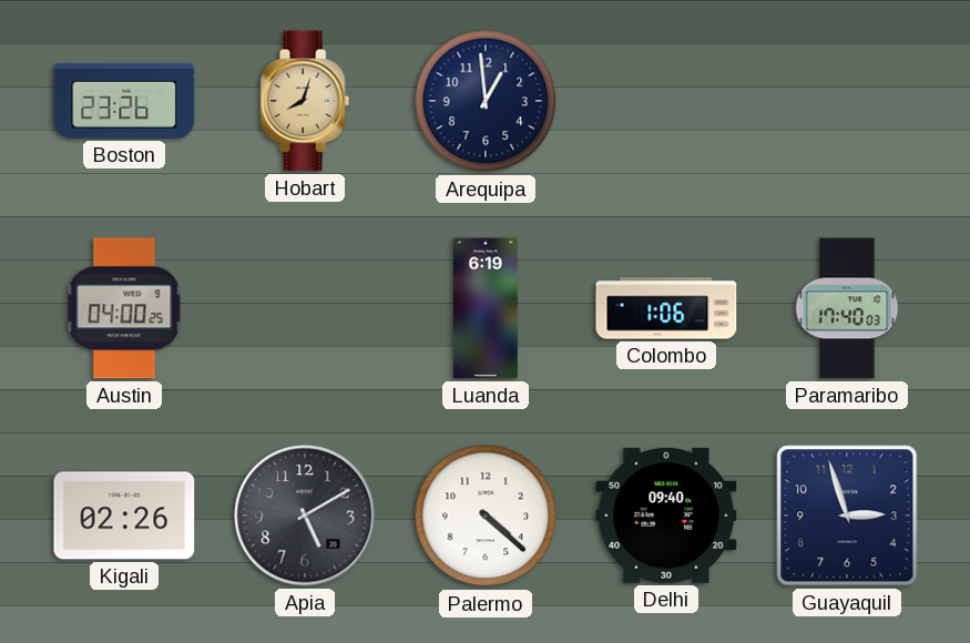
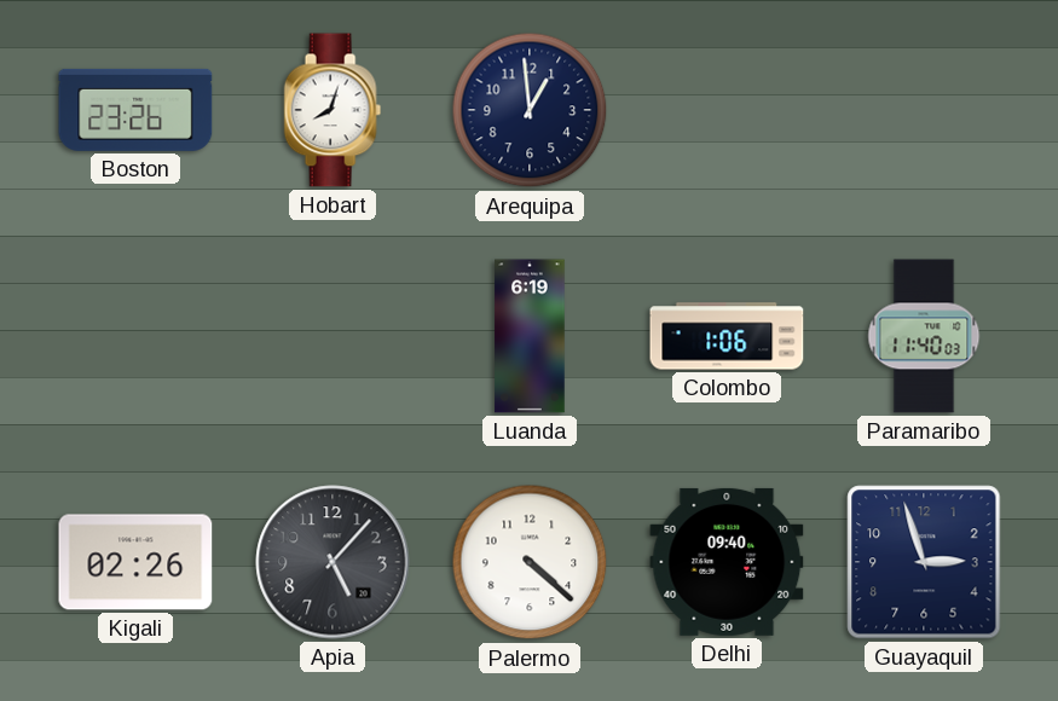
Hobart dial: champagne -> white (333, 110)
Austin: 04:00 -> none (124, 308)
Paramaribo: 17:40 -> 11:40 (924, 336)
Apia: 5:10 -> 5:07 (333, 562)
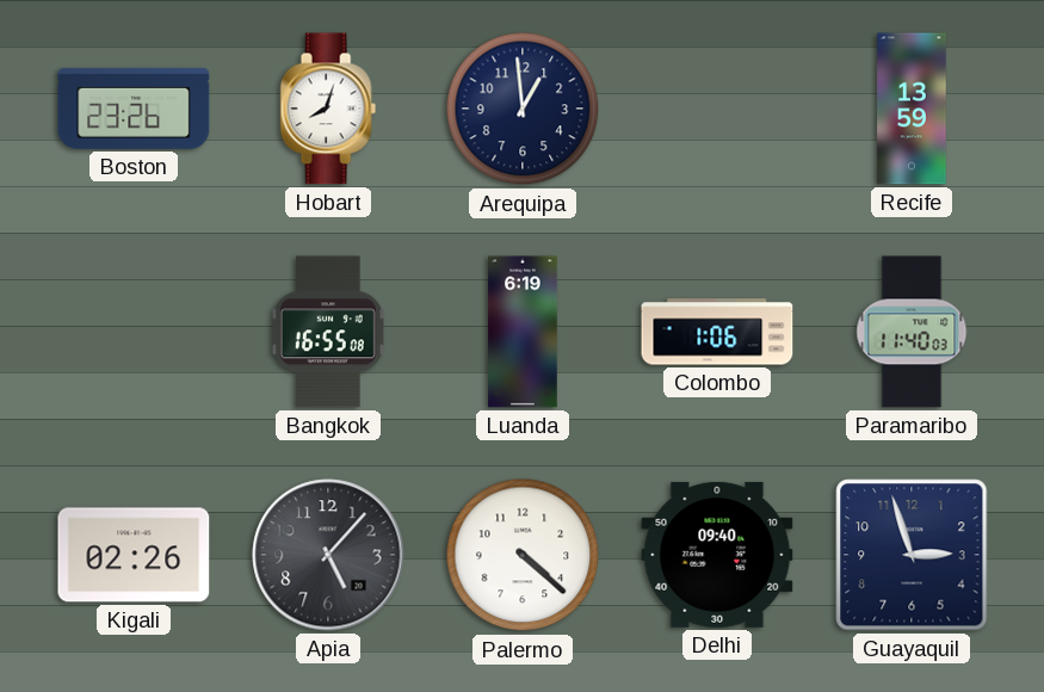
Recife: none -> 13:59 (912, 109)
Bangkok: none -> 16:55 (328, 332)
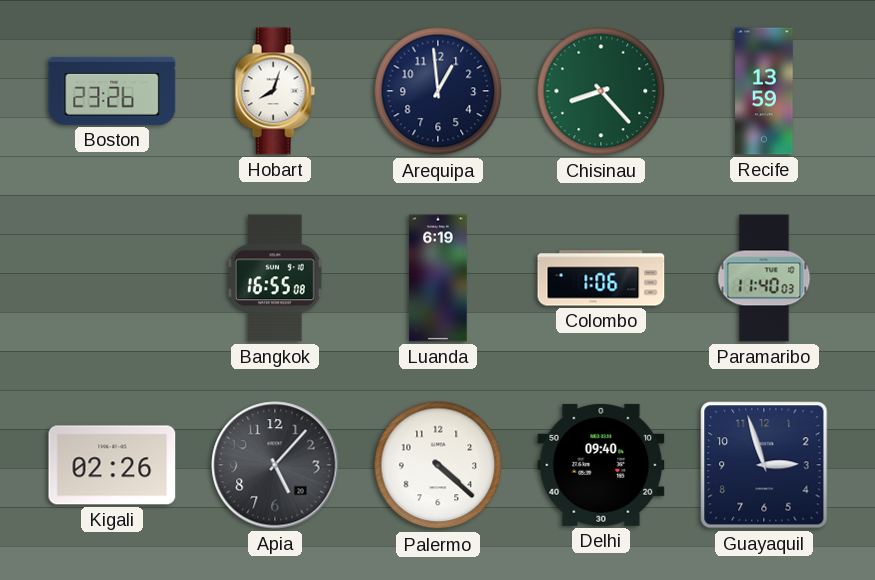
Chisinau: none -> 8:23 (601, 91)
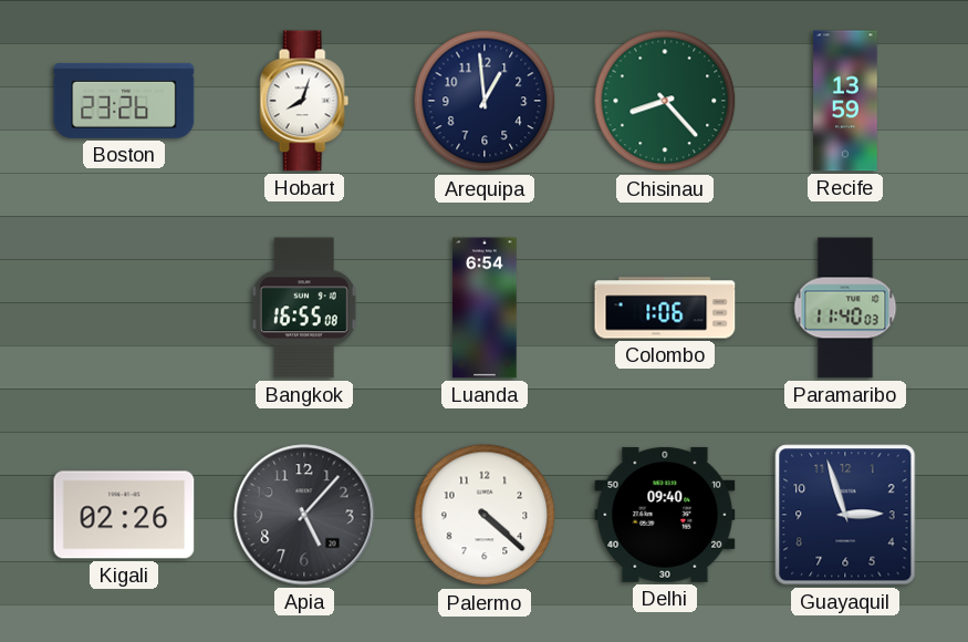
Luanda: 6:19 -> 6:54 (485, 308)
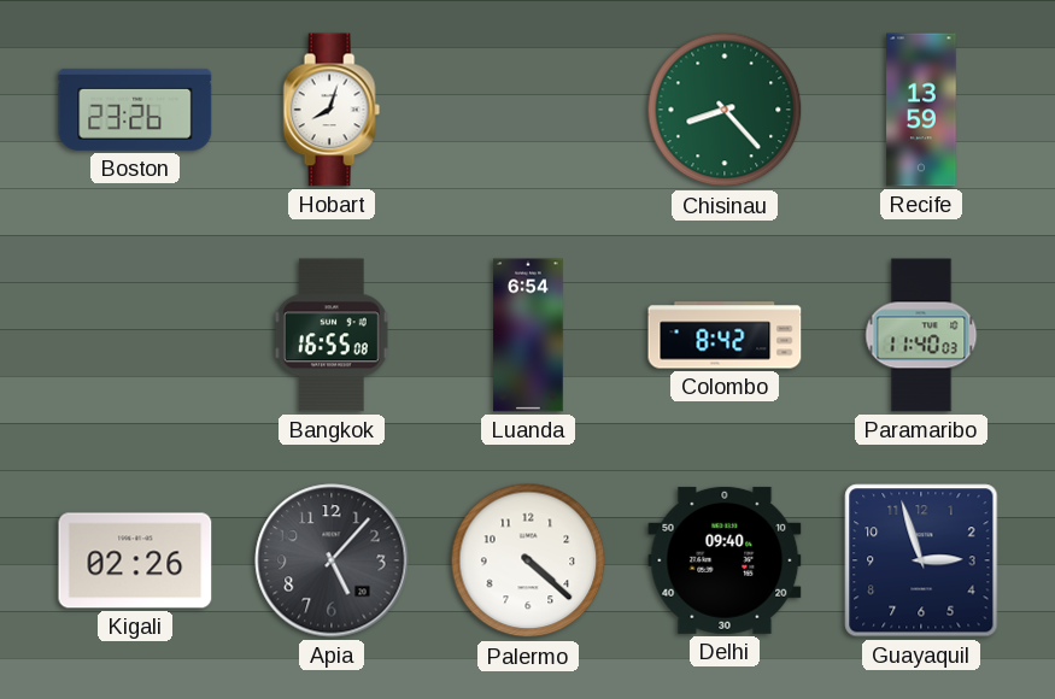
Arequipa: 12:59 -> none (485, 101)
Colombo: 1:06 -> 8:42 (725, 335)
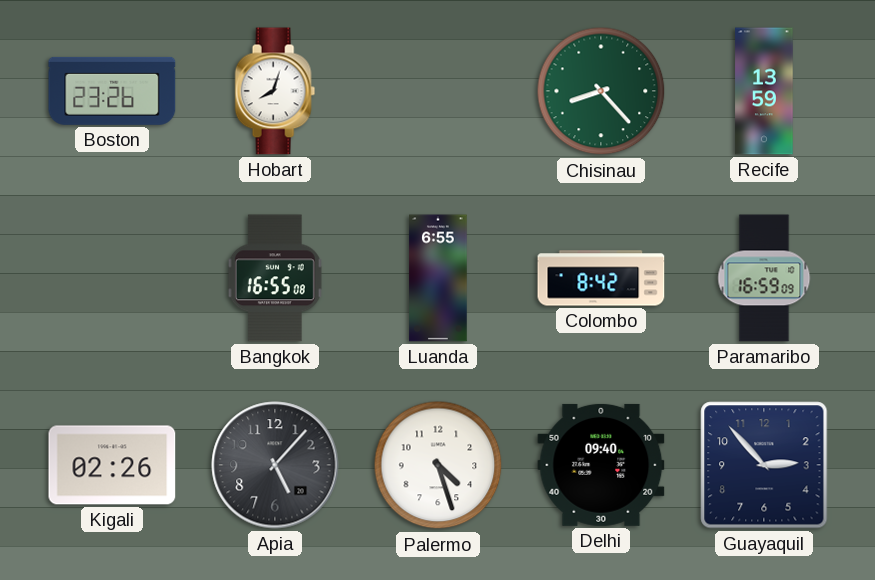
Luanda: 6:54 -> 6:55 (438, 278)
Paramaribo: 11:40 -> 16:59 (764, 278)
Palermo: 4:22 -> 4:27 (438, 465)
Guayaquil: 2:57 -> 2:53 (764, 465)
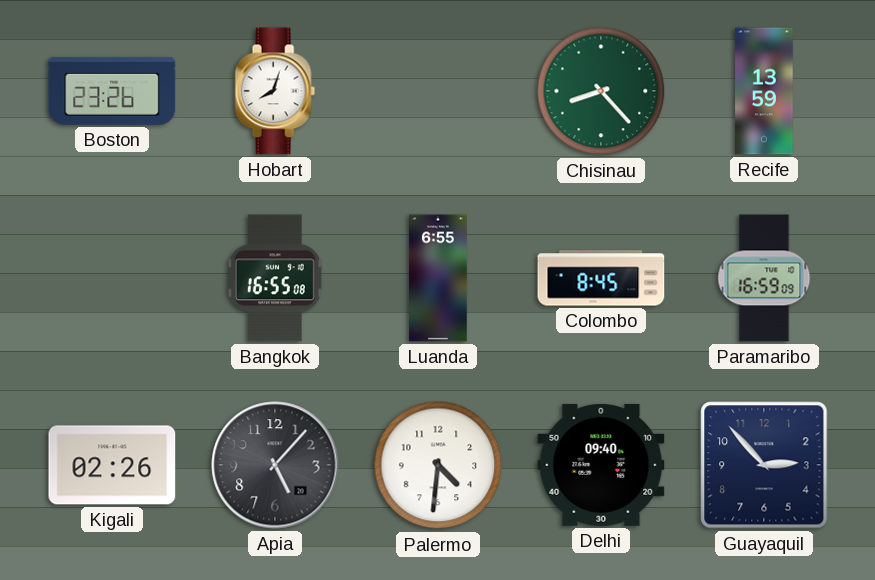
Colombo: 8:42 -> 8:45 (601, 278)
Palermo: 4:27 -> 4:31 (438, 465)
